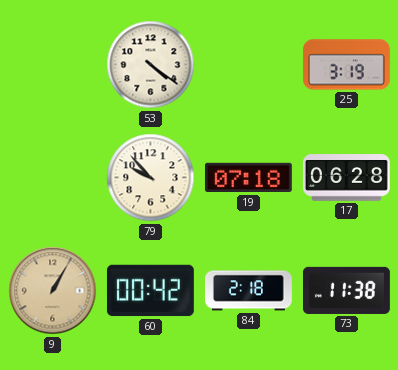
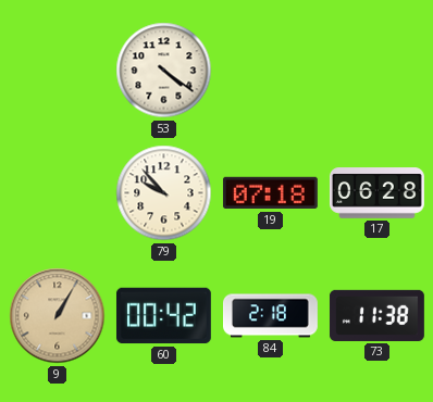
25: 3:19 -> none (346, 65)
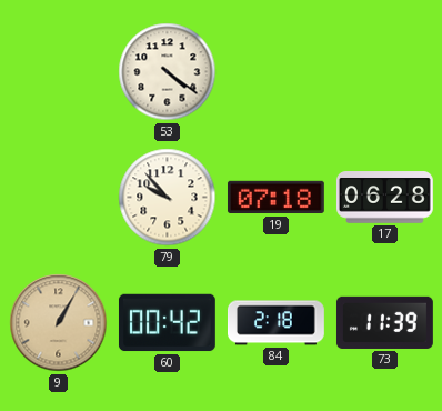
73: 11:38 -> 11:39 (384, 322)
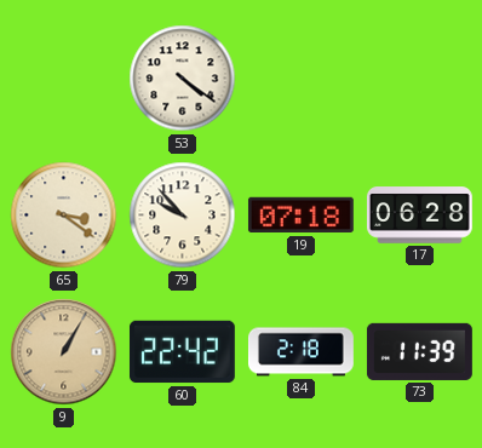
65: none -> 3:21 (64, 216)
60: 00:42 -> 22:42 (182, 352)
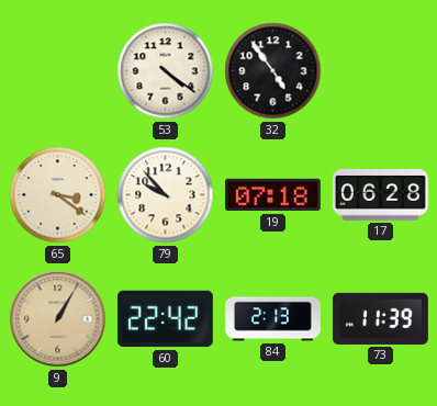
32: none -> 4:54 (273, 71)
84: 2:18 -> 2:13 (273, 319)
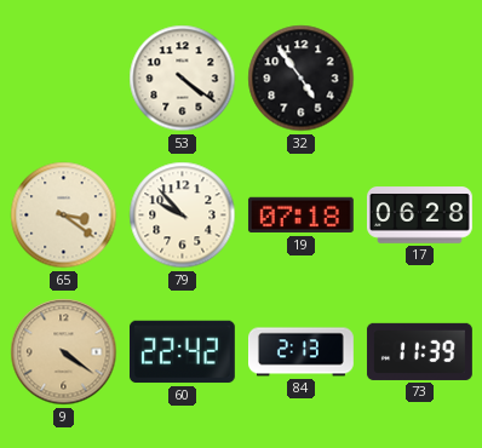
9: 1:05 -> 4:21 (64, 352)
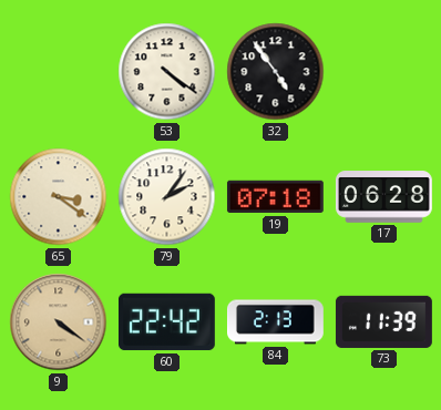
79: 9:53 -> 2:06 (167, 197)
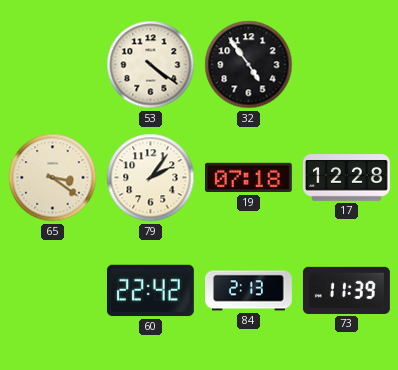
17: 06:28 -> 12:28 (347, 178)
9: 4:21 -> none (59, 322)
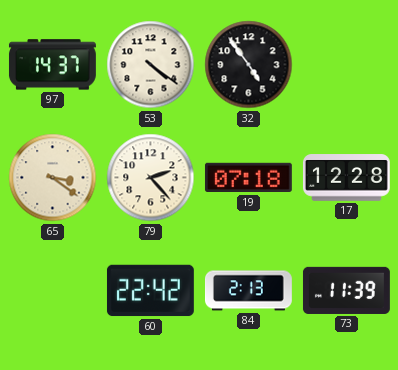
97: none -> 14:37 (52, 65)
79: 2:06 -> 2:23 (151, 178)
